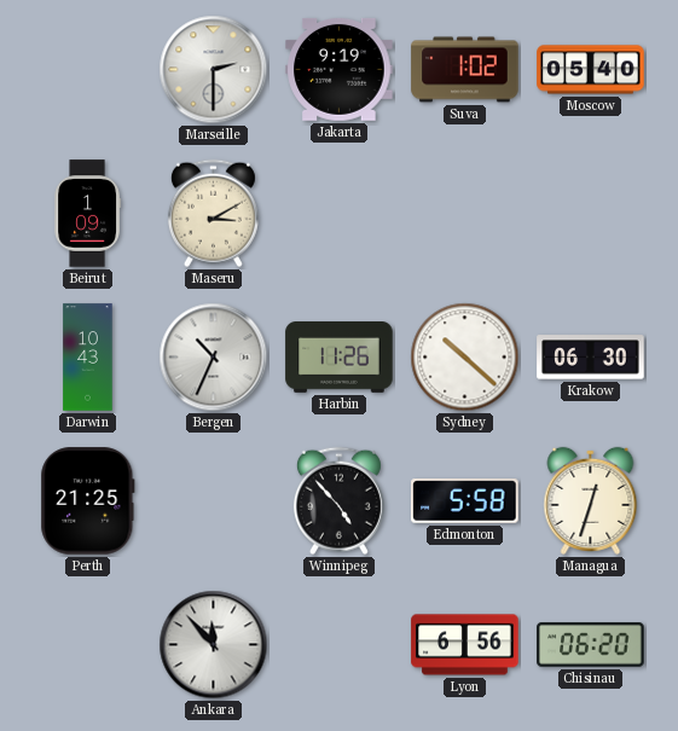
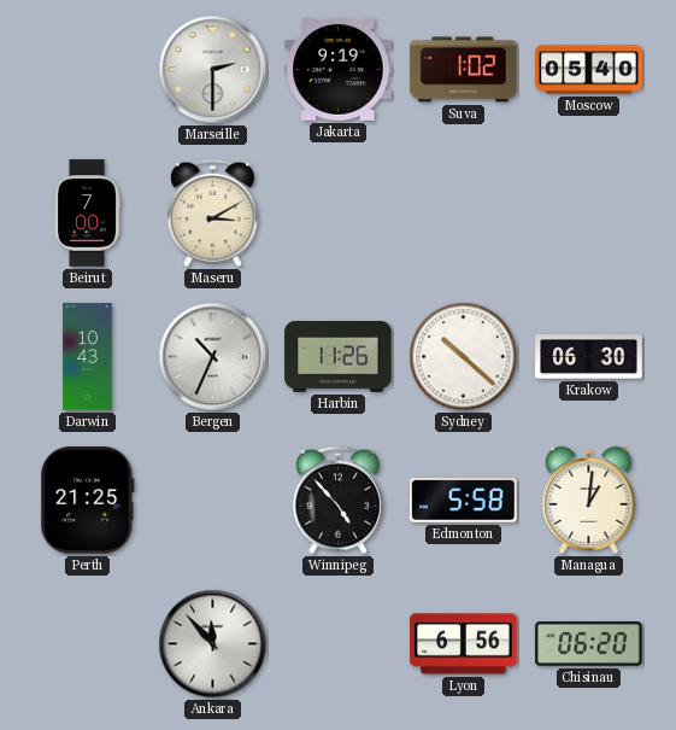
Beirut: 1:09 -> 7:00 (87, 214)
Managua: 12:33 -> 1:01 (589, 500)
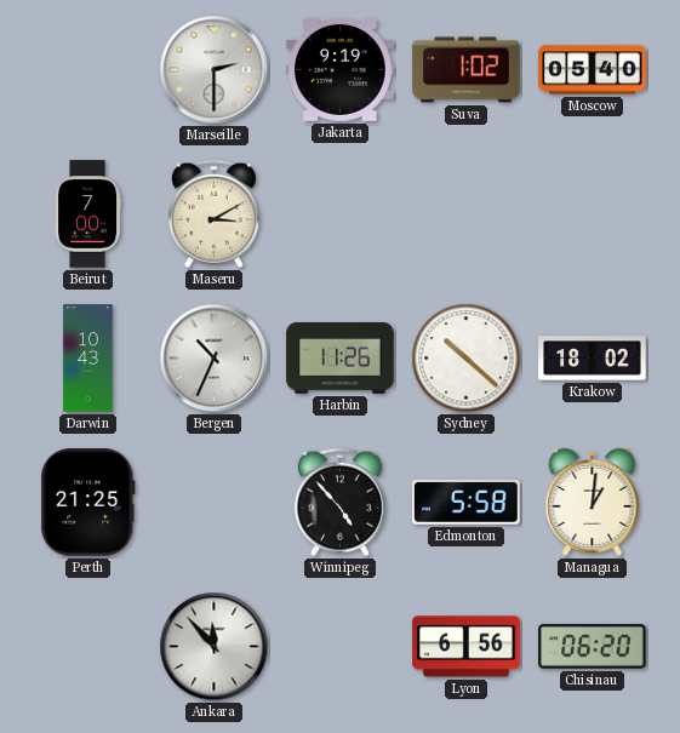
Krakow: 06:30 -> 18:02 (593, 359)
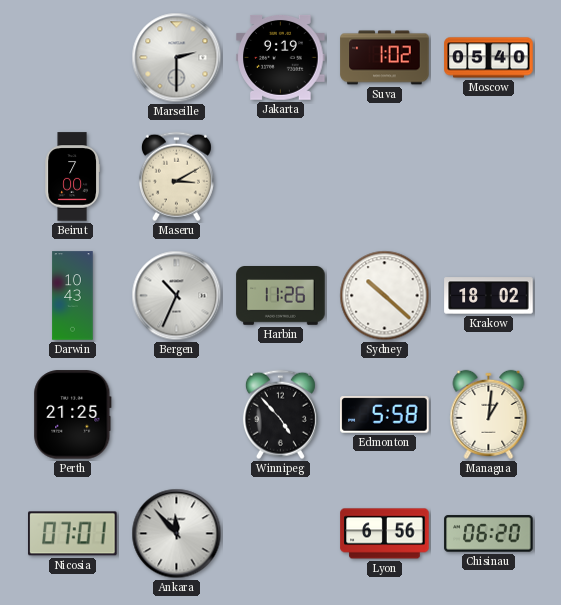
Nicosia: none -> 07:01 (73, 534)
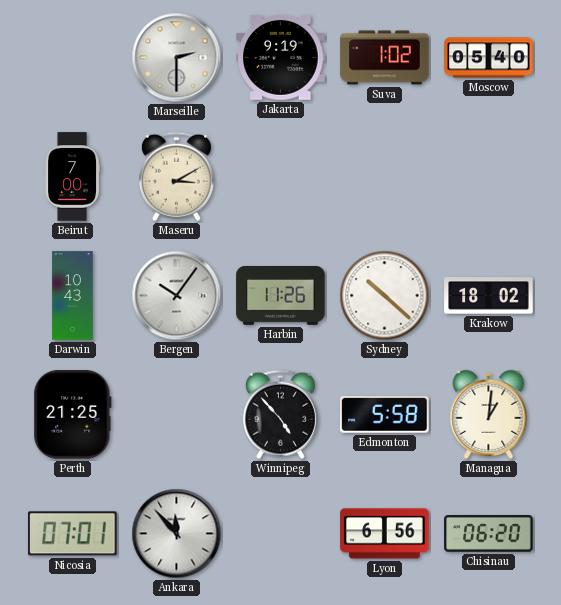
Bergen: 10:34 -> 10:06 (177, 296)
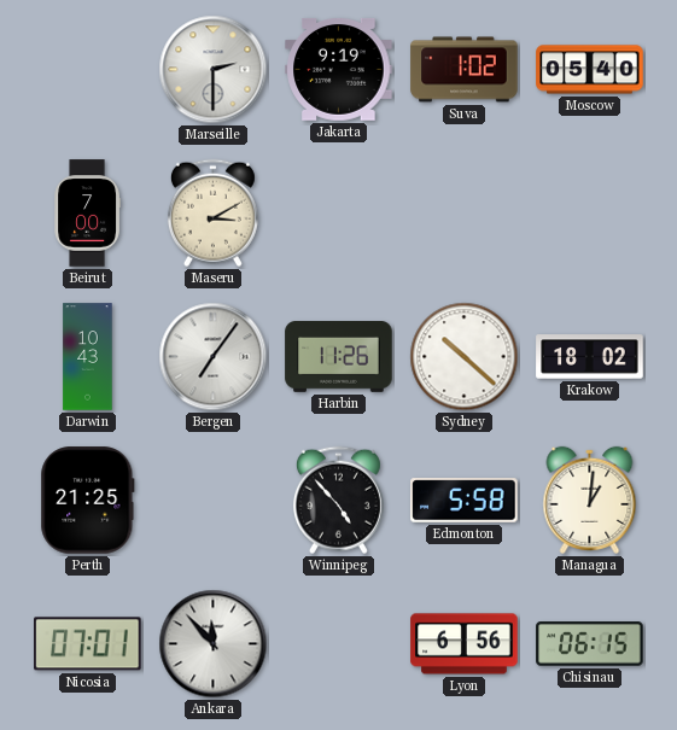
Bergen: 10:06 -> 7:06 (214, 357)
Chisinau: 06:20 -> 06:15 (590, 644)
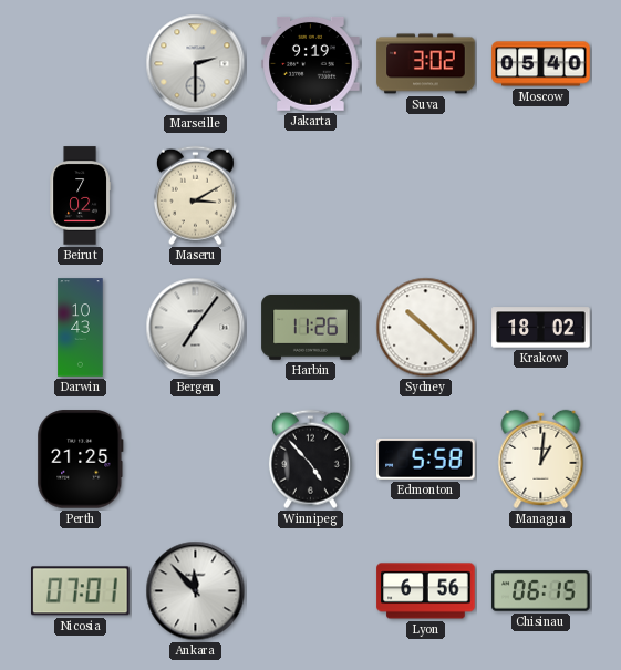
Suva: 1:02 -> 3:02 (426, 64)
Beirut: 7:00 -> 7:02 (80, 196)
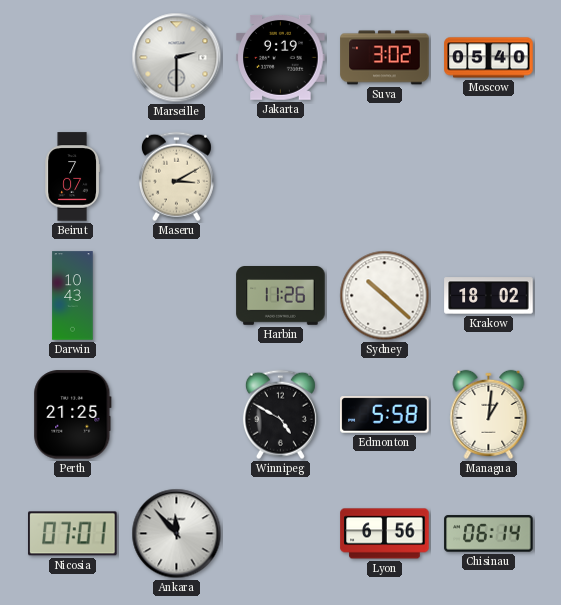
Beirut: 7:02 -> 7:07 (72, 177)
Bergen: 7:06 -> none (196, 328)
Winnipeg: 4:53 -> 4:50 (280, 415)
Chisinau: 06:15 -> 06:14 (489, 534)
